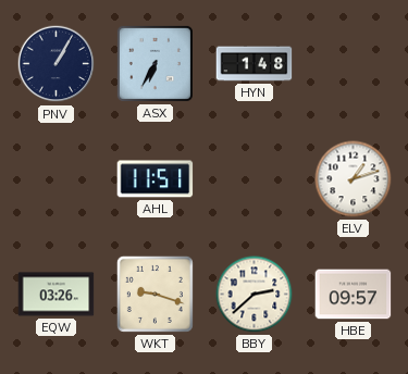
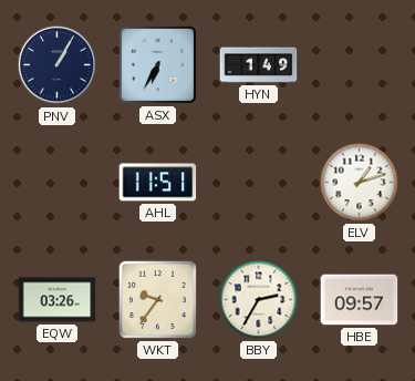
HYN: 1:48 -> 1:49 (259, 65)
WKT: 9:18 -> 9:36 (157, 299)
BBY: 2:38 -> 2:35 (259, 300)
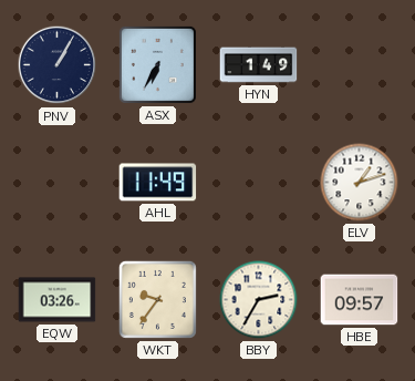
AHL: 11:51 -> 11:49 (158, 183)
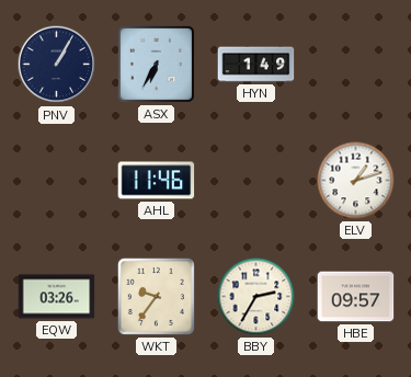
AHL: 11:49 -> 11:46 (157, 181)
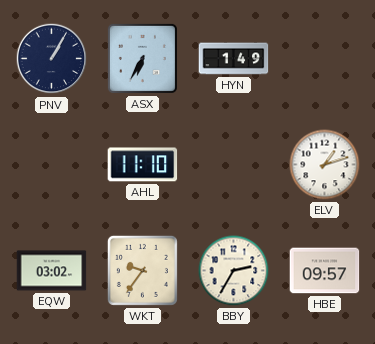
AHL: 11:46 -> 11:10 (143, 165)
EQW: 03:26 -> 03:02 (52, 271)
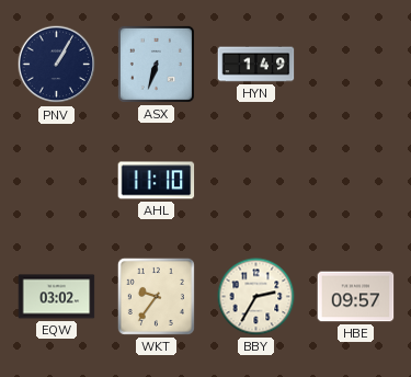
ASX: 6:35 -> 6:33 (156, 64)
ELV: 1:12 -> none (325, 165)
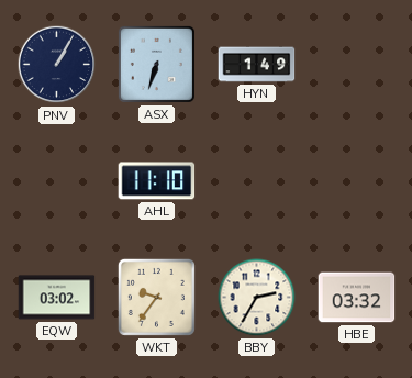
HBE: 09:57 -> 03:32 (357, 298)
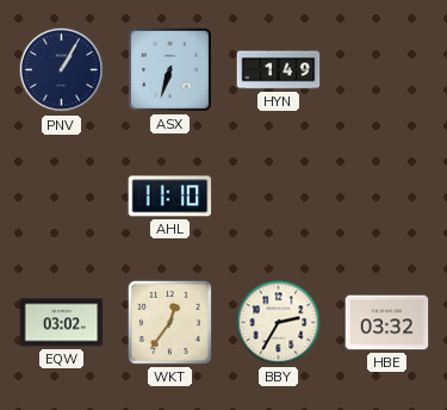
WKT: 9:36 -> 12:36 (169, 322)
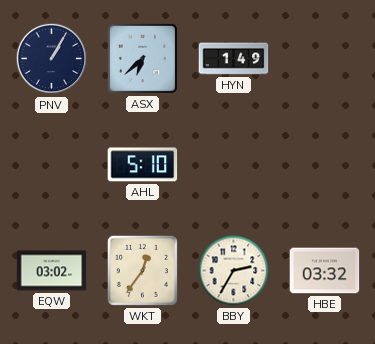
ASX: 6:33 -> 6:38 (142, 58)
AHL: 11:10 -> 5:10 (143, 165)
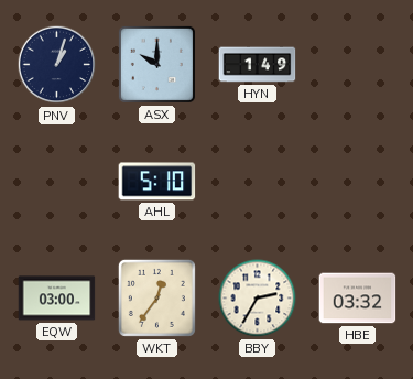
PNV: 1:05 -> 1:03 (57, 65)
ASX: 6:38 -> 10:00 (156, 64)
EQW: 03:02 -> 03:00 (57, 299)
